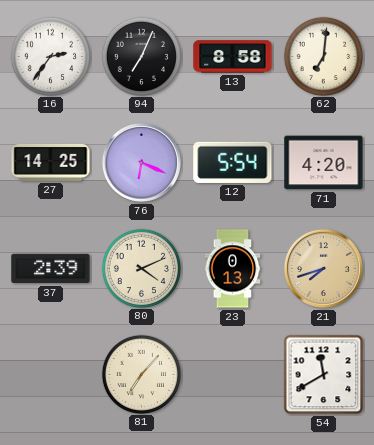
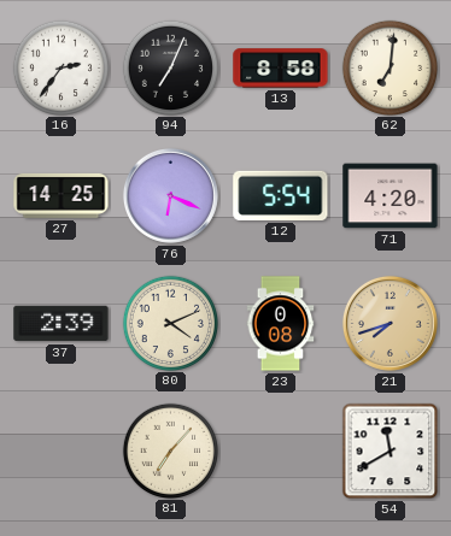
23: 0:13 -> 0:08 (281, 324)
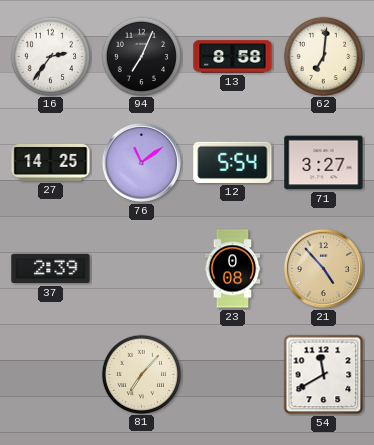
76: 6:19 -> 11:09 (141, 162)
71: 4:20 -> 3:27 (324, 163)
80: 4:11 -> none (170, 323)
21: 7:42 -> 4:53 (323, 268)
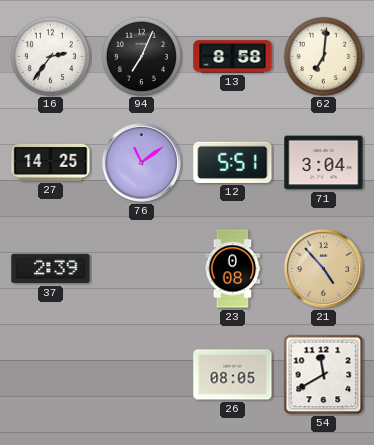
12: 5:54 -> 5:51 (233, 162)
71: 3:27 -> 3:04 (324, 163)
81: 7:07 -> none (141, 374)
26: none -> 08:05 (233, 375)
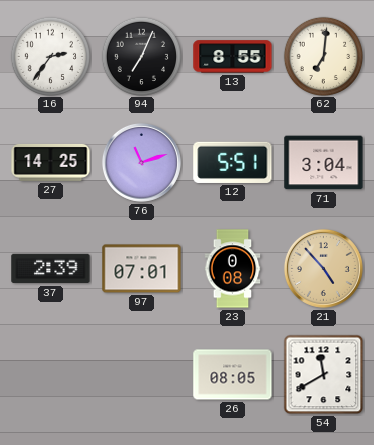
13: 8:58 -> 8:55 (233, 57)
76: 11:09 -> 11:12 (141, 162)
97: none -> 07:01 (142, 269)
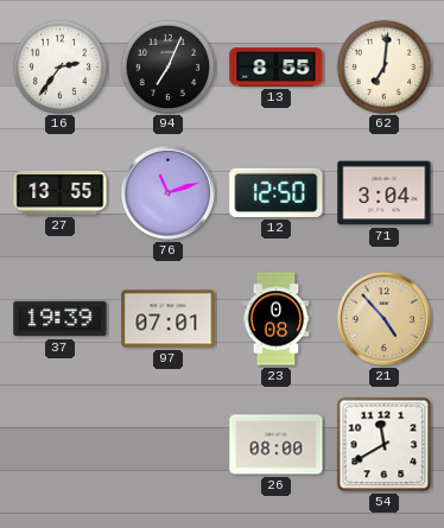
27: 14:25 -> 13:55 (61, 192)
12: 5:51 -> 12:50 (277, 192)
37: 2:39 -> 19:39 (61, 319)
26: 08:05 -> 08:00 (277, 445)
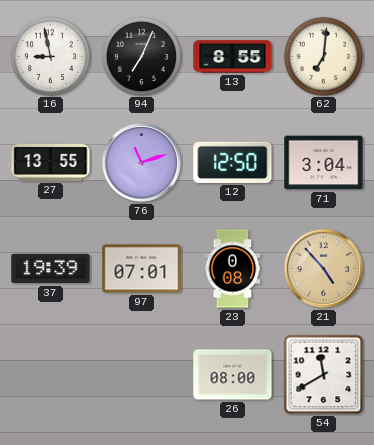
16: 2:36 -> 8:58 (50, 56)
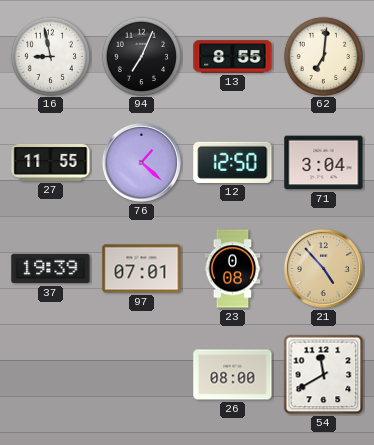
27: 13:55 -> 11:55 (51, 162)
76: 11:12 -> 1:22 (141, 162)
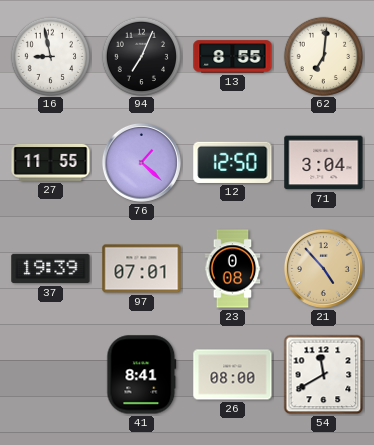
41: none -> 8:41 (142, 375)
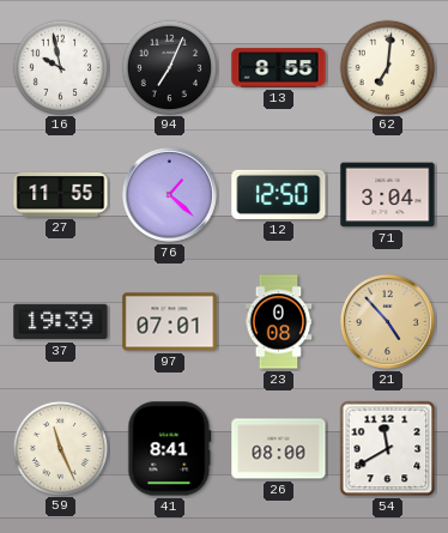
16: 8:58 -> 9:58 (60, 67)
59: none -> 11:26 (60, 448)
